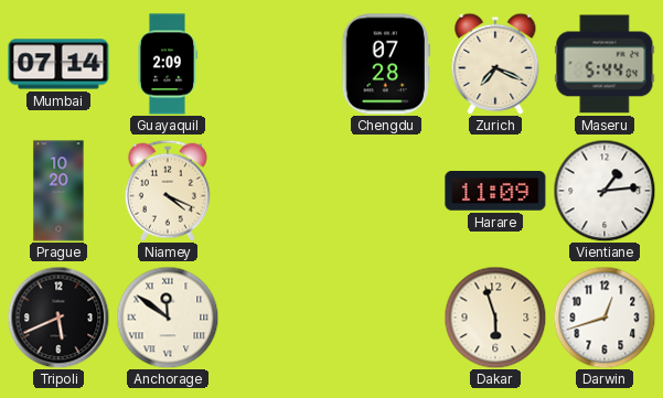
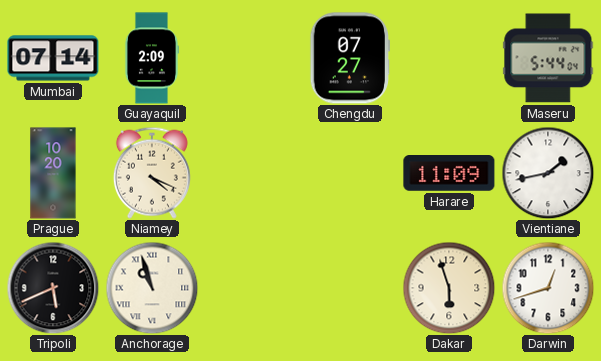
Chengdu: 07:28 -> 07:27 (349, 58)
Zurich: 7:19 -> none (495, 64)
Vientiane: 1:14 -> 1:43 (548, 173)
Anchorage: 11:51 -> 10:57 (152, 288)
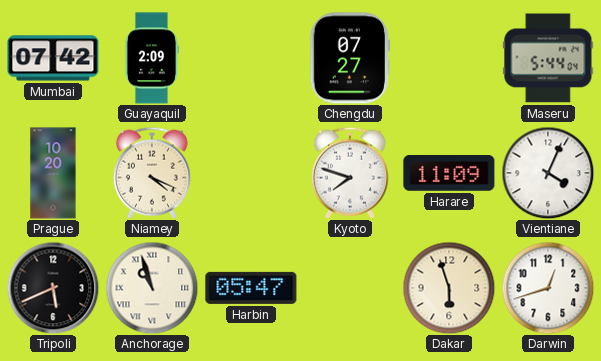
Mumbai: 07:14 -> 07:42 (53, 58)
Kyoto: none -> 7:48 (350, 173)
Vientiane: 1:43 -> 4:04 (548, 173)
Harbin: none -> 05:47 (251, 288)
